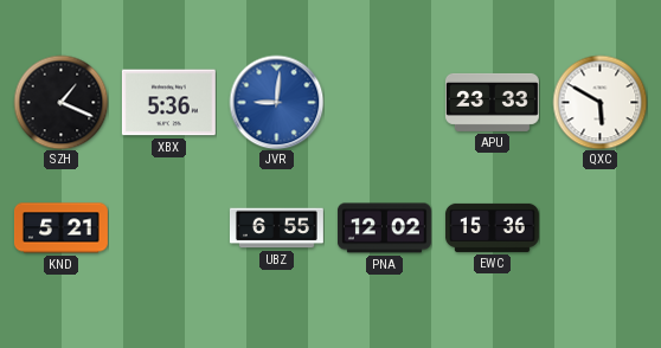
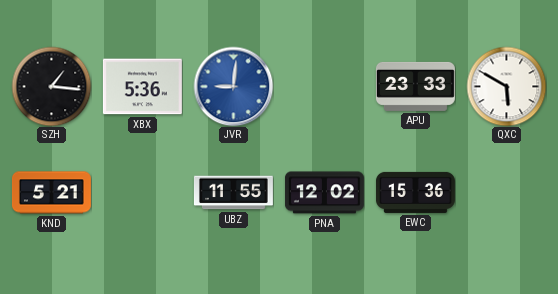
SZH: 1:19 -> 1:16 (51, 86)
UBZ: 6:55 -> 11:55 (233, 193)
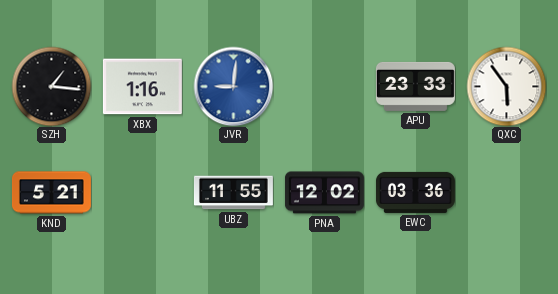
XBX: 5:36 -> 1:16 (142, 87)
QXC: 5:50 -> 5:54 (506, 86)
EWC: 15:36 -> 03:36 (415, 192)
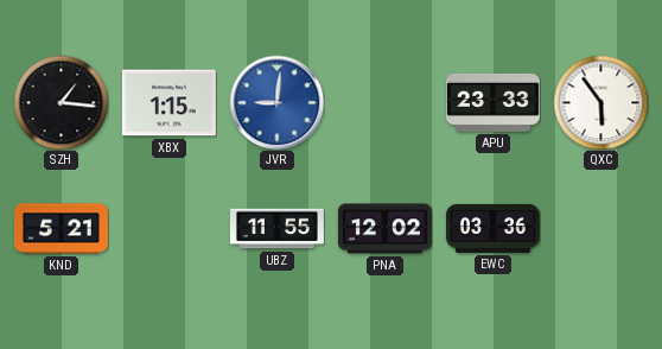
XBX: 1:16 -> 1:15 (168, 103)
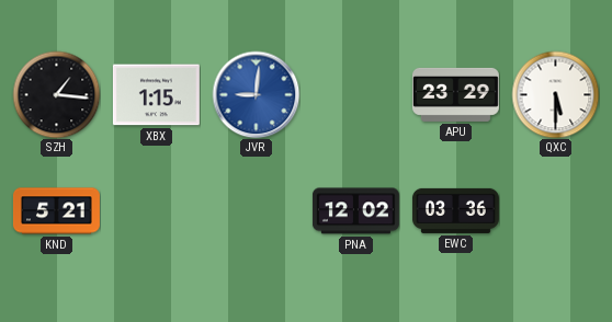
APU: 23:33 -> 23:29 (455, 94)
QXC: 5:54 -> 5:30 (555, 94)
UBZ: 11:55 -> none (276, 229)
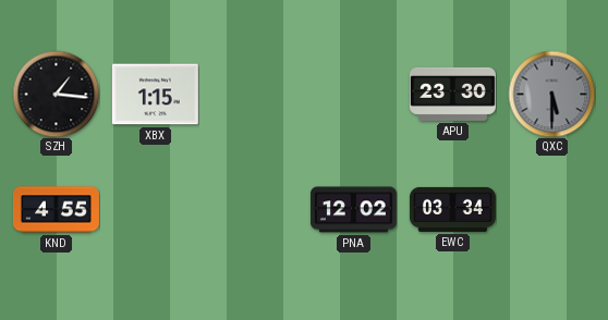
JVR: 9:01 -> none (256, 94)
APU: 23:29 -> 23:30 (452, 94)
QXC dial: white -> grey (551, 94)
KND: 5:21 -> 4:55 (56, 210)
EWC: 03:36 -> 03:34 (452, 209)
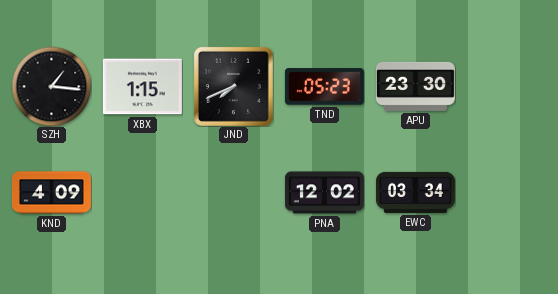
JND: none -> 7:41 (233, 86)
TND: none -> 05:23 (324, 87)
QXC: 5:30 -> none (551, 94)
KND: 4:55 -> 4:09 (51, 193)
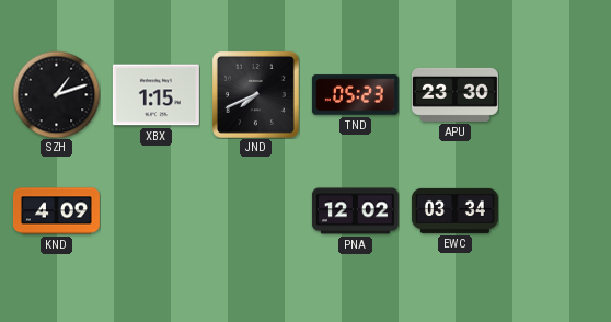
SZH: 1:16 -> 1:12 (56, 94)
